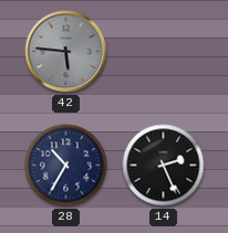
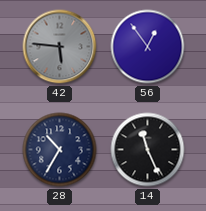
56: none -> 12:54 (148, 47)
14: 2:26 -> 11:26 (148, 150)
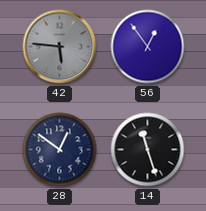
28: 10:35 -> 12:51 (60, 150)
14: 11:26 -> 11:27 (148, 150)
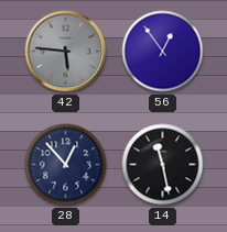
28: 12:51 -> 12:53 (66, 165)
14: 11:27 -> 11:28 (163, 165)
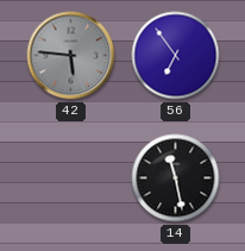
56: 12:54 -> 6:54 (176, 56)
28: 12:53 -> none (66, 165)
